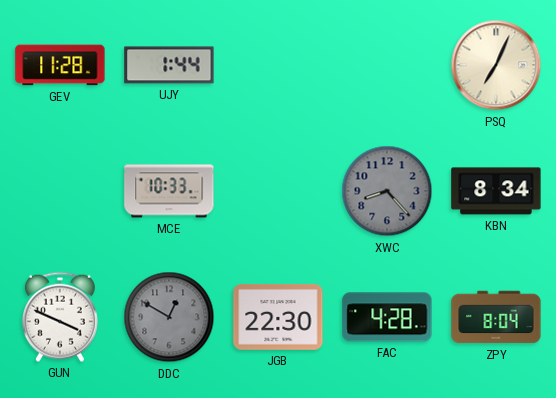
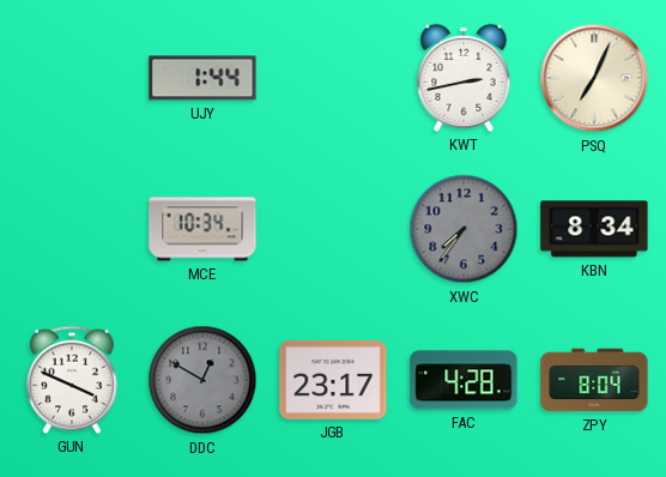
GEV: 11:28 -> none (60, 65)
KWT: none -> 2:43 (464, 78)
MCE: 10:33 -> 10:34 (202, 229)
XWC: 8:23 -> 7:36 (464, 229)
JGB: 22:30 -> 23:17 (333, 380)
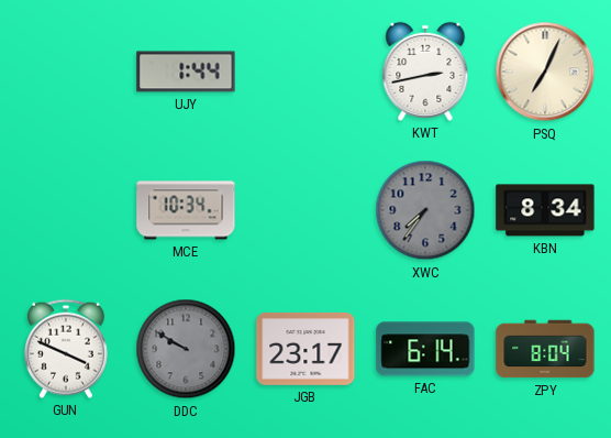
DDC: 12:50 -> 9:50 (186, 349)
FAC: 4:28 -> 6:14 (425, 349)
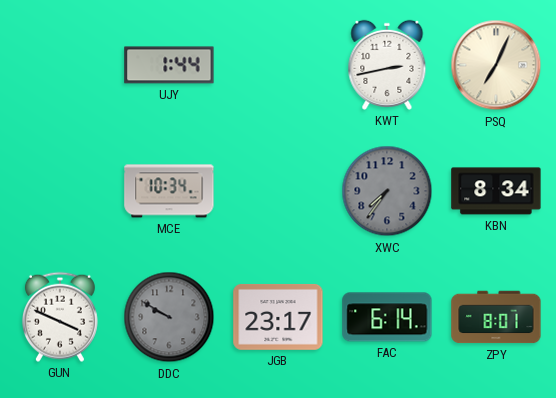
ZPY: 8:04 -> 8:01 (496, 317)
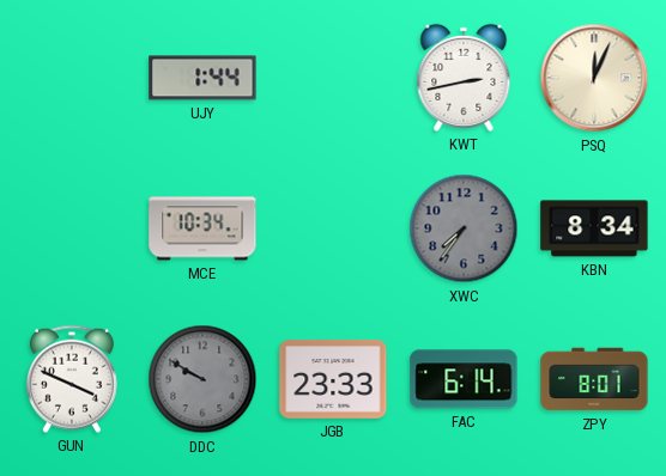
PSQ: 7:04 -> 12:04 (594, 78)
JGB: 23:17 -> 23:33 (333, 379)
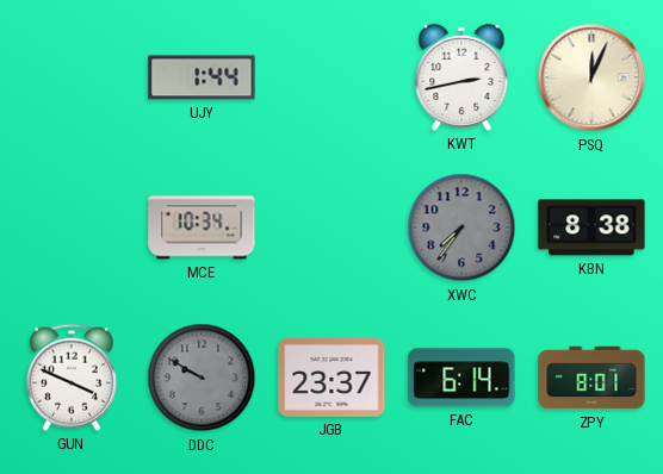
KBN: 8:34 -> 8:38 (591, 227)
JGB: 23:33 -> 23:37 (331, 378)
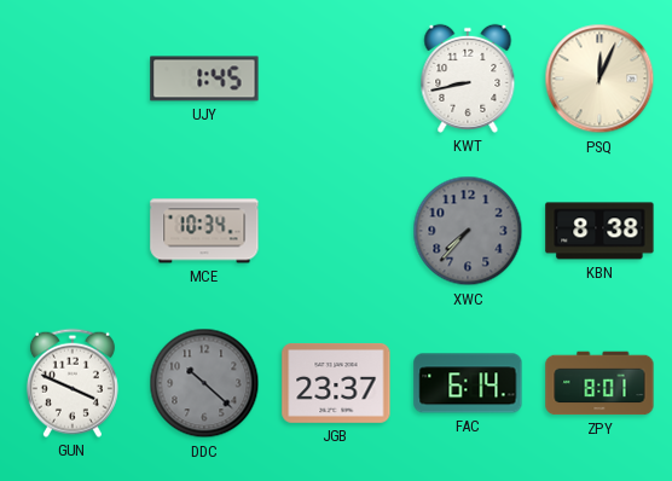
UJY: 1:44 -> 1:45 (204, 79)
KWT: 2:43 -> 8:43 (468, 79)
XWC: 7:36 -> 7:37 (468, 231)
DDC: 9:50 -> 10:22 (204, 383)
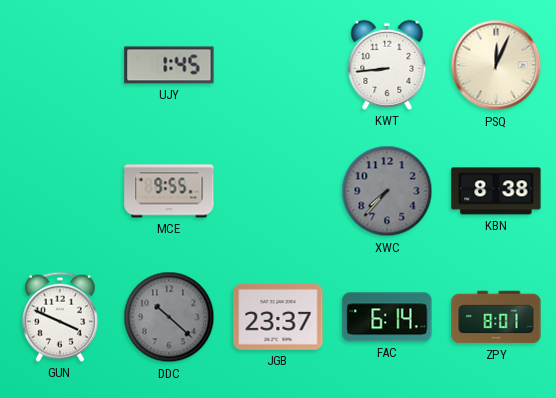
KWT: 8:43 -> 8:44 (387, 65)
MCE: 10:34 -> 9:55 (169, 191)
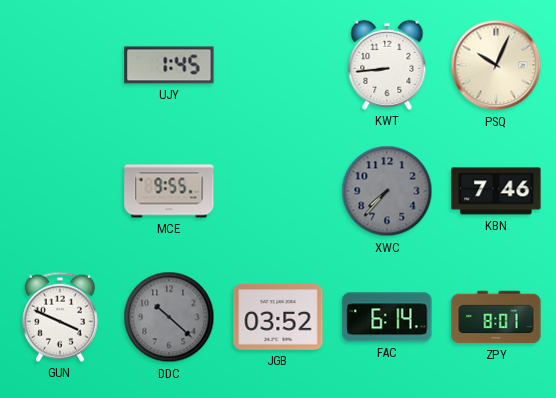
PSQ: 12:04 -> 10:04 (496, 65)
KBN: 8:38 -> 7:46 (496, 191)
JGB: 23:37 -> 03:52 (278, 317)
